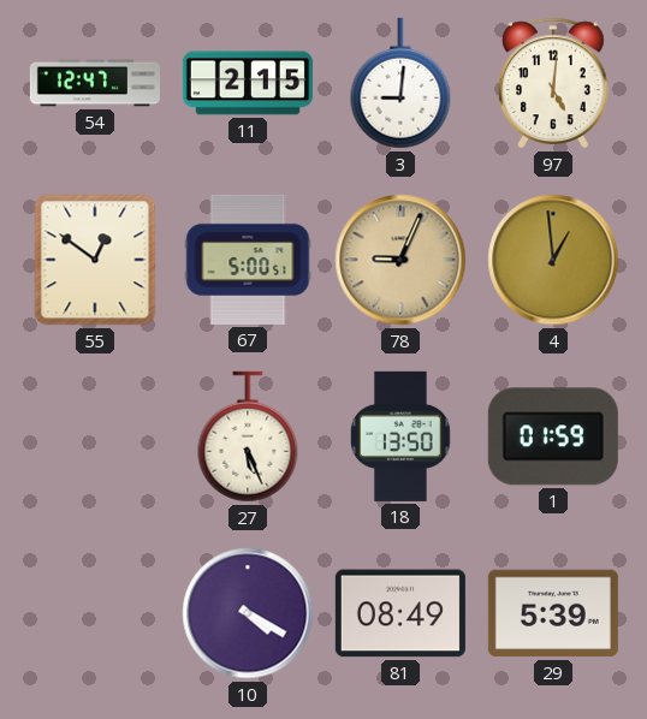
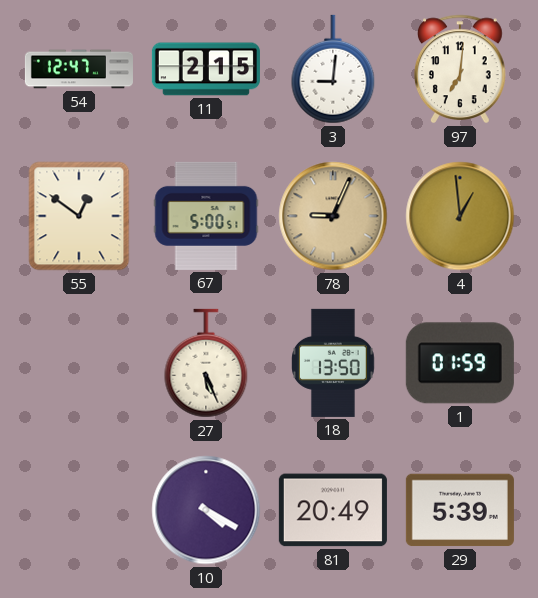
97: 5:01 -> 7:01 (461, 69)
81: 08:49 -> 20:49 (333, 510)
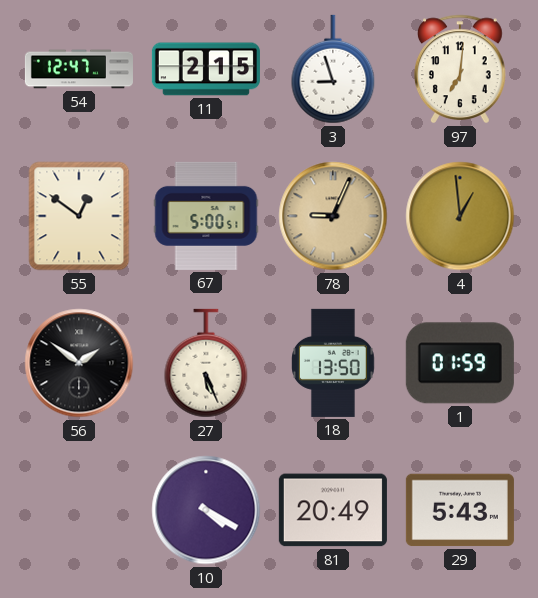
3: 9:01 -> 8:57 (333, 69)
56: none -> 1:51 (79, 363)
29: 5:39 -> 5:43 (460, 510)
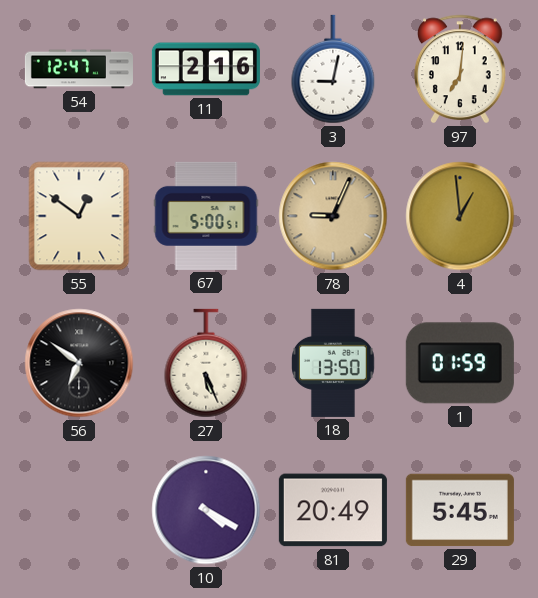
11: 2:15 -> 2:16 (206, 69)
3: 8:57 -> 9:02 (333, 69)
56: 1:51 -> 6:51 (79, 363)
29: 5:43 -> 5:45 (460, 510)
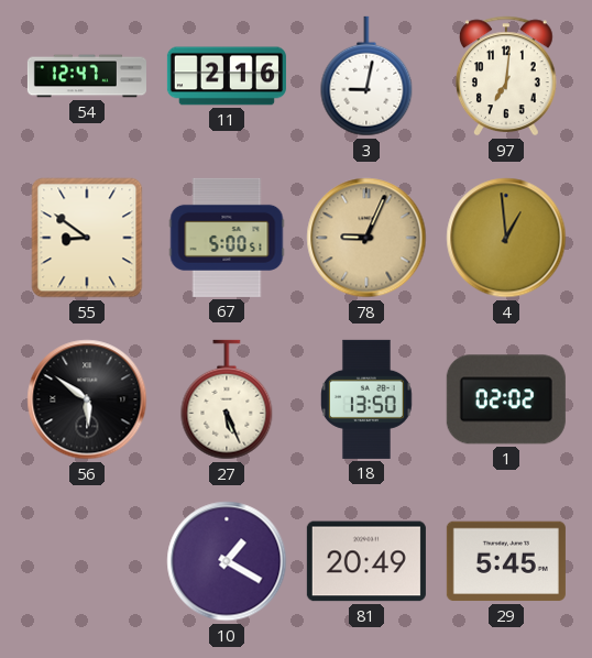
55: 12:51 -> 8:51 (87, 238)
56: 6:51 -> 5:51 (87, 399)
1: 01:59 -> 02:02 (506, 399)
10: 4:20 -> 1:20 (227, 561)
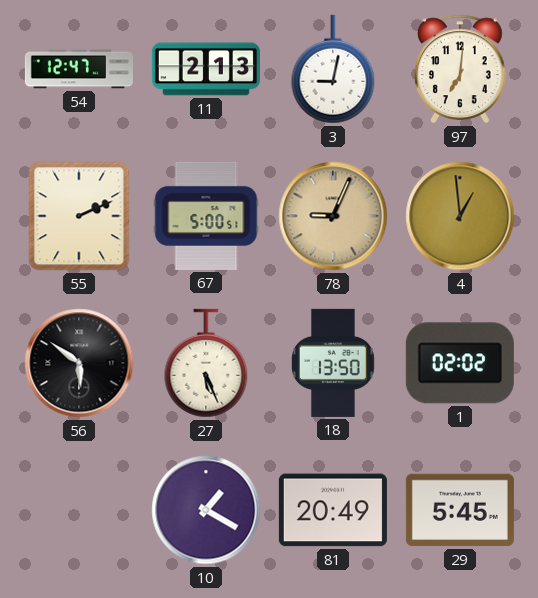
11: 2:16 -> 2:13 (206, 69)
55: 8:51 -> 2:11 (79, 216)
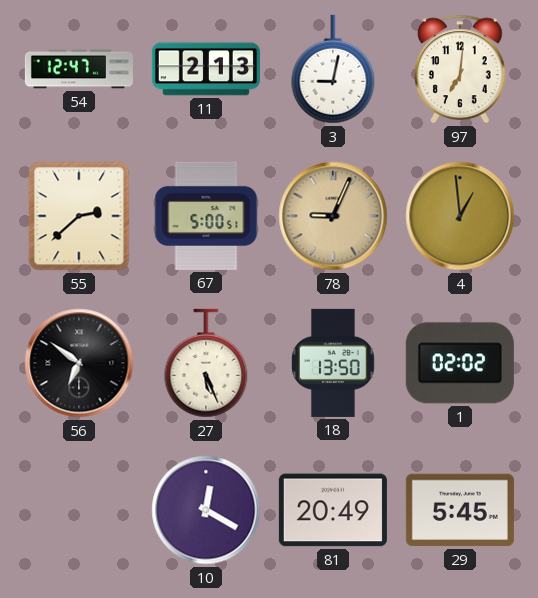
55: 2:11 -> 2:38 (79, 216)
56: 5:51 -> 6:51 (79, 363)
10: 1:20 -> 12:20 (206, 510)
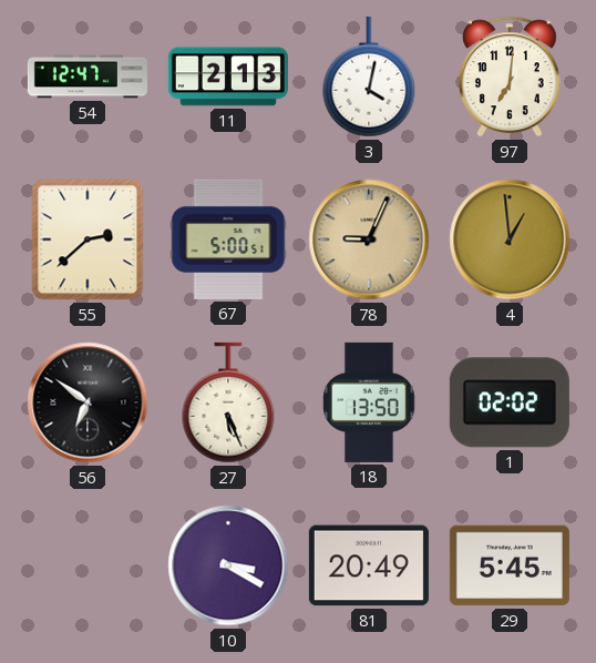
3: 9:02 -> 4:02 (369, 76)
10: 12:20 -> 3:20 (228, 565)
